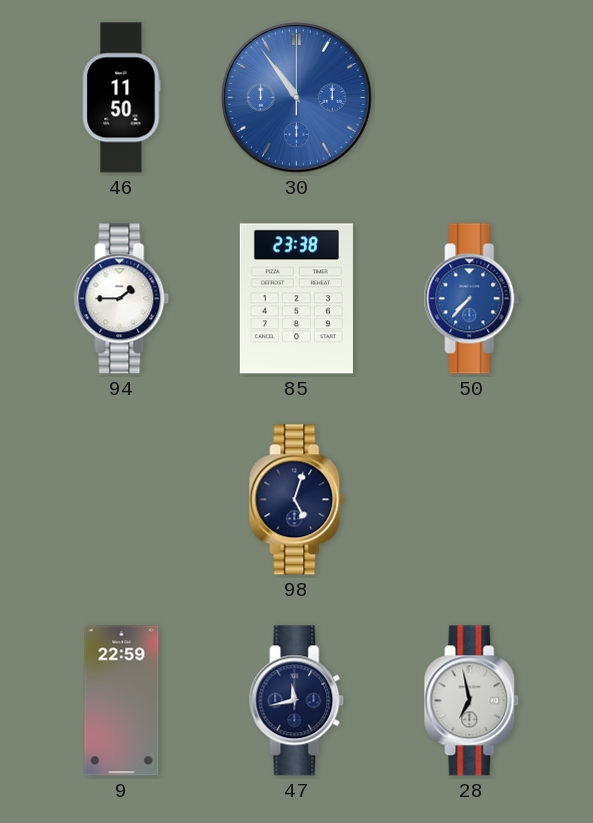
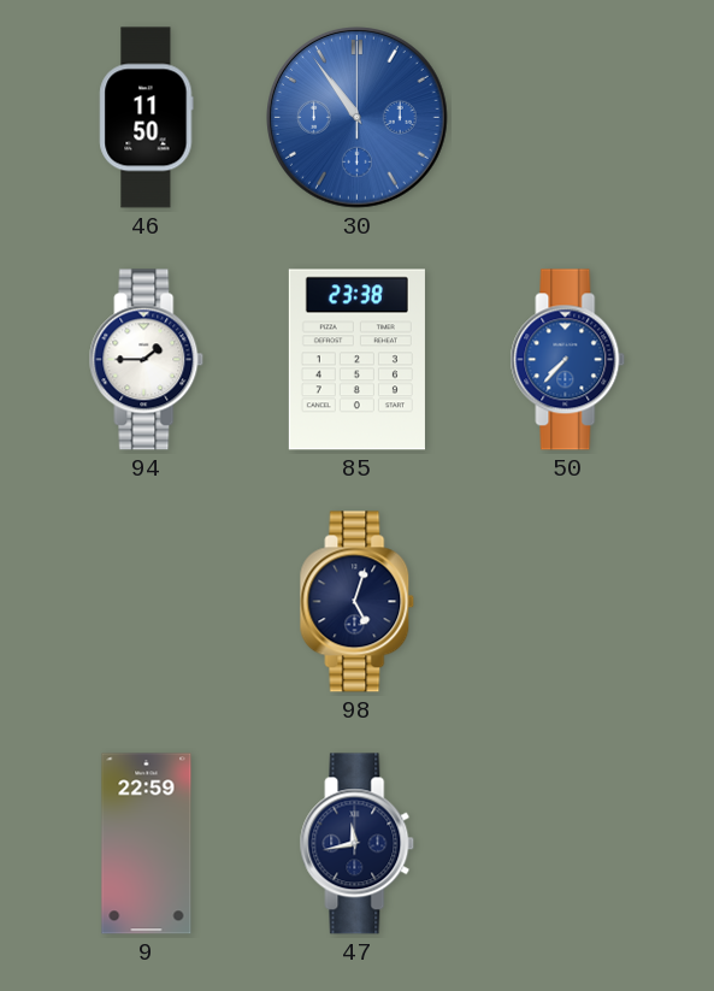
28: 6:58 -> none (472, 701)
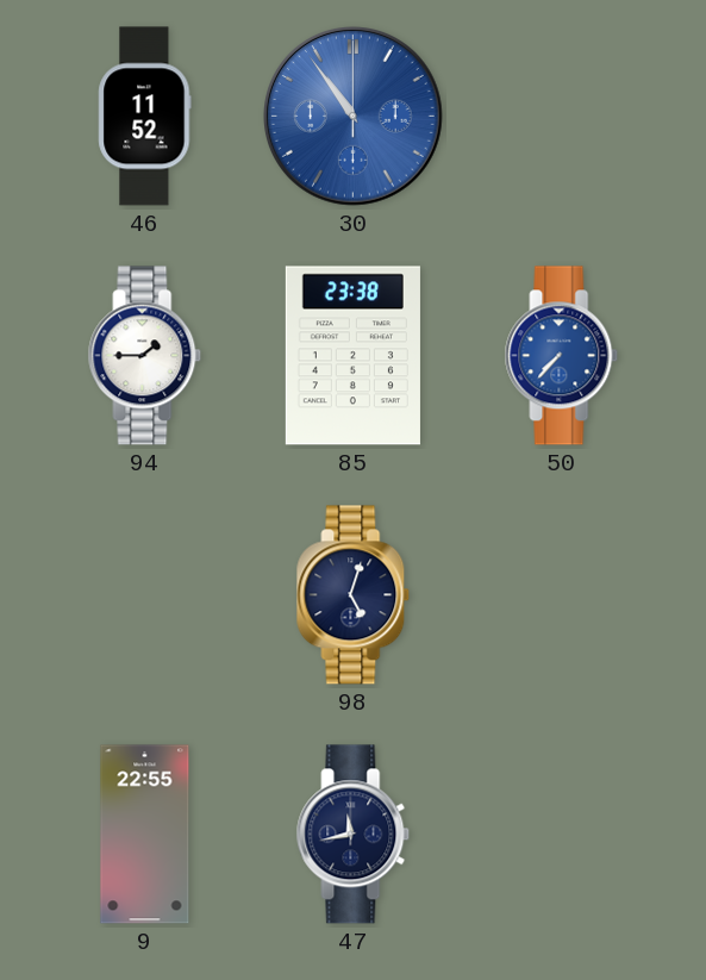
46: 11:50 -> 11:52 (145, 117)
9: 22:59 -> 22:55 (145, 835)
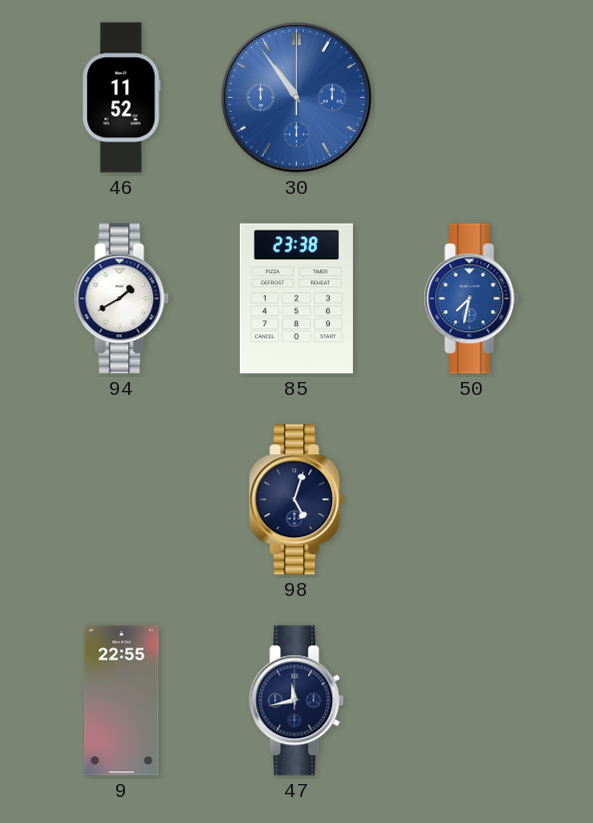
94: 1:45 -> 1:40 (122, 299)
50: 7:37 -> 7:32 (472, 299)
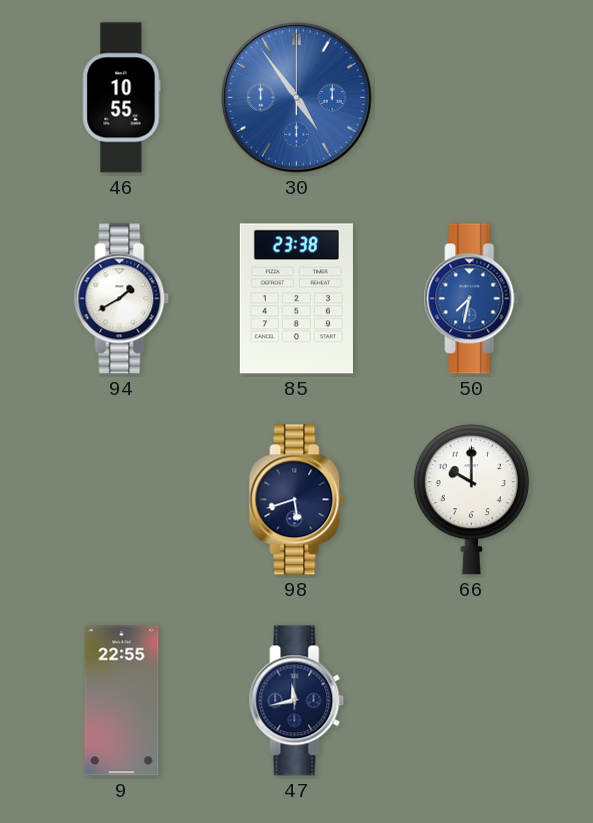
46: 11:52 -> 10:55 (122, 98)
30: 10:54 -> 4:54 (297, 98)
98: 5:03 -> 5:42 (297, 500)
66: none -> 10:00 (471, 500)
